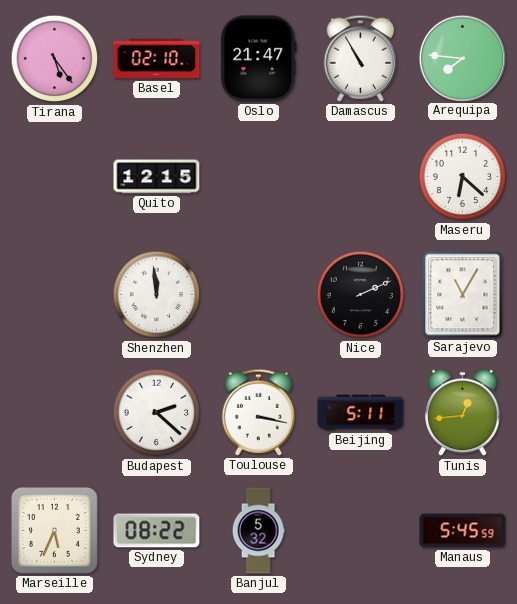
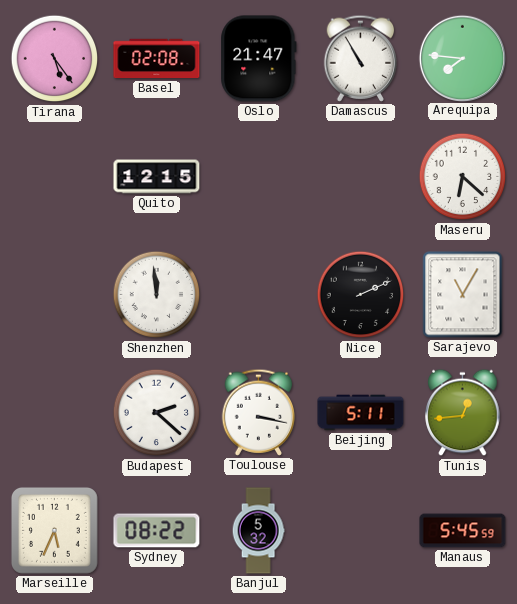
Basel: 02:10 -> 02:08 (157, 59)
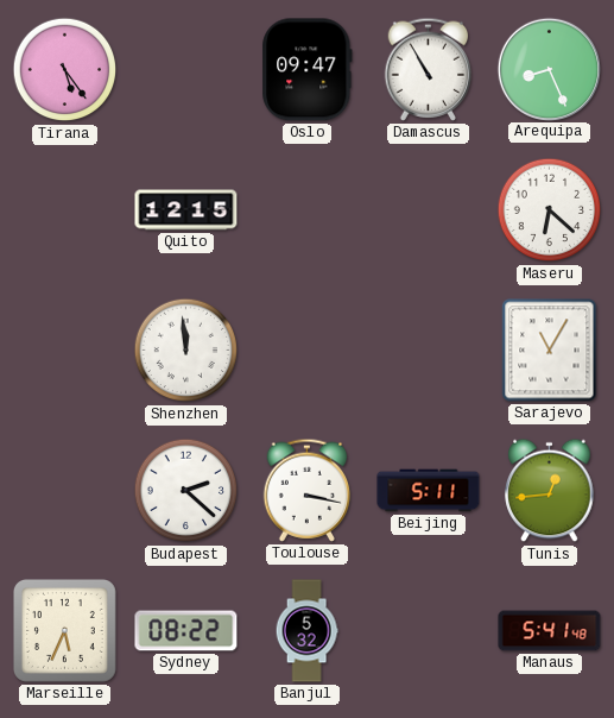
Basel: 02:08 -> none (157, 59)
Oslo: 21:47 -> 09:47 (308, 70)
Arequipa: 7:46 -> 8:26 (549, 69)
Nice: 2:11 -> none (361, 295)
Manaus: 5:45 -> 5:41 (550, 631)
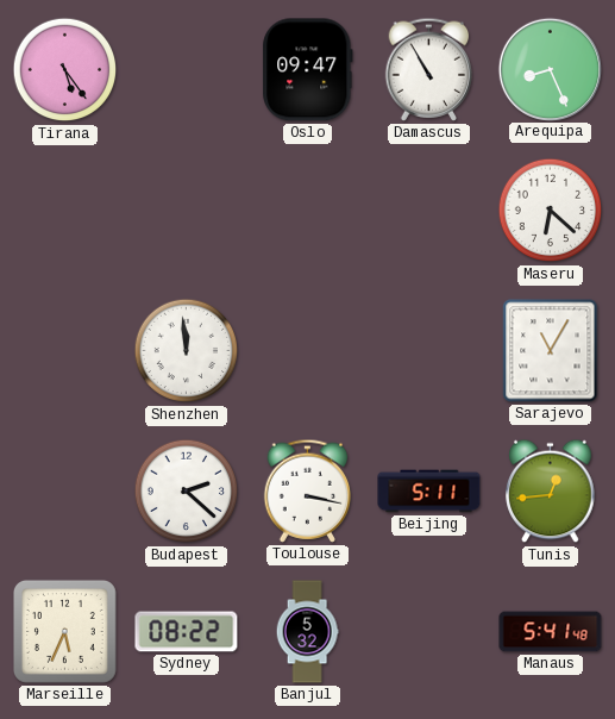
Quito: 12:15 -> none (186, 210)
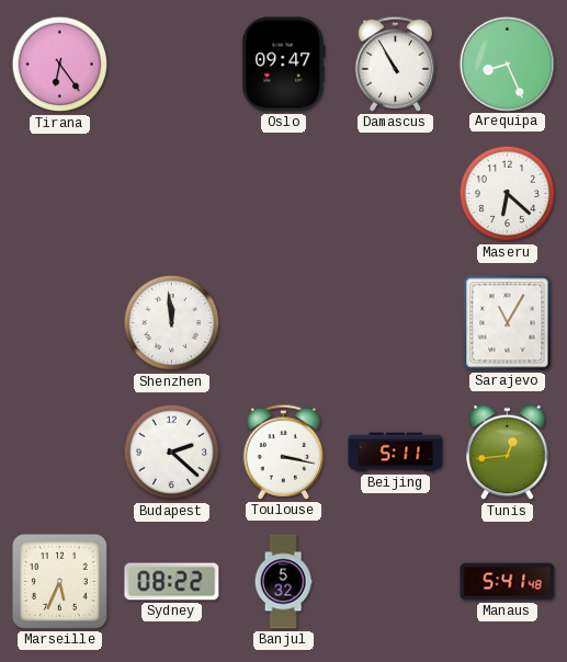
Tirana: 5:24 -> 6:24 (60, 65)
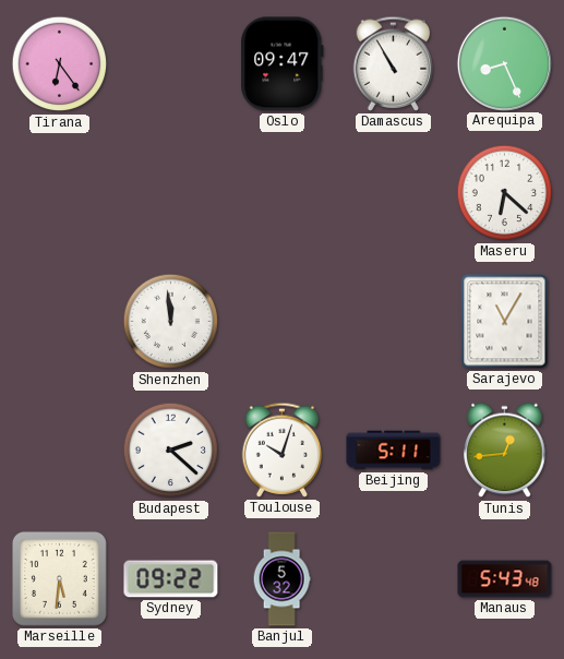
Toulouse: 3:17 -> 10:03 (283, 450)
Marseille: 5:34 -> 5:31 (59, 578)
Sydney: 08:22 -> 09:22 (171, 579)
Manaus: 5:41 -> 5:43 (505, 579)
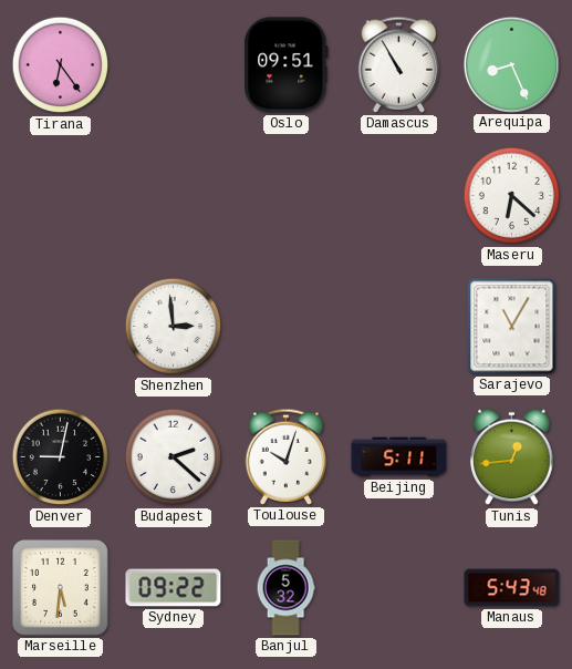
Oslo: 09:47 -> 09:51 (287, 65)
Shenzhen: 11:59 -> 2:59 (174, 327)
Denver: none -> 9:02 (61, 457)
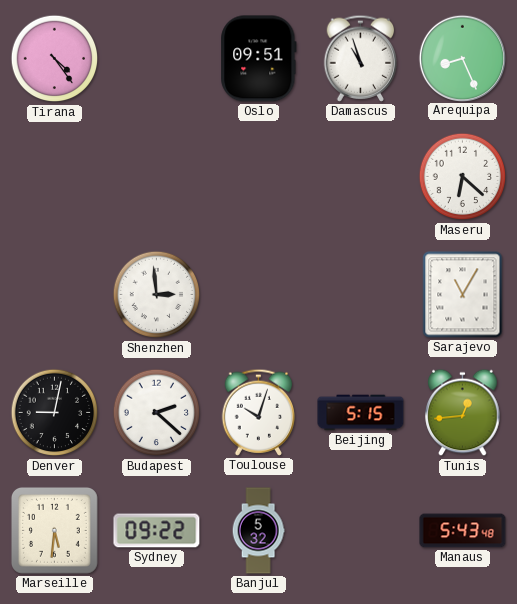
Tirana: 6:24 -> 4:24 (55, 59)
Damascus: 10:55 -> 10:57 (361, 58)
Beijing: 5:11 -> 5:15 (361, 413)
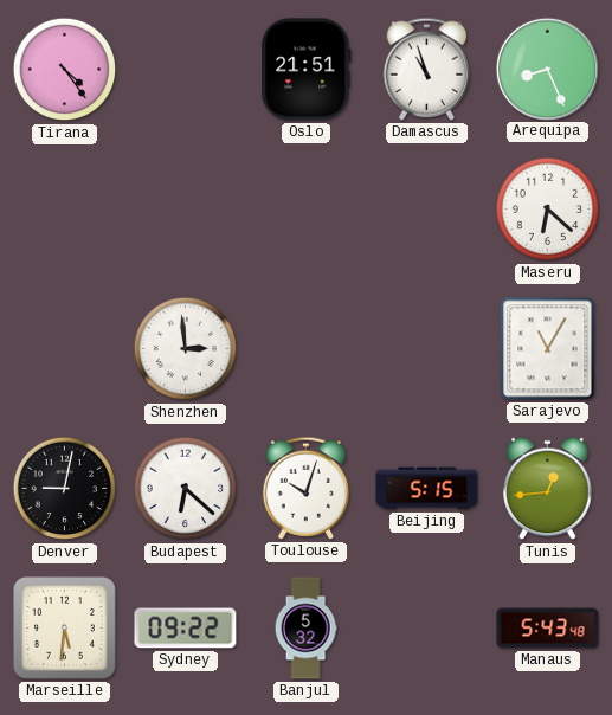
Oslo: 09:51 -> 21:51 (307, 70)
Budapest: 2:22 -> 6:22 (186, 489)
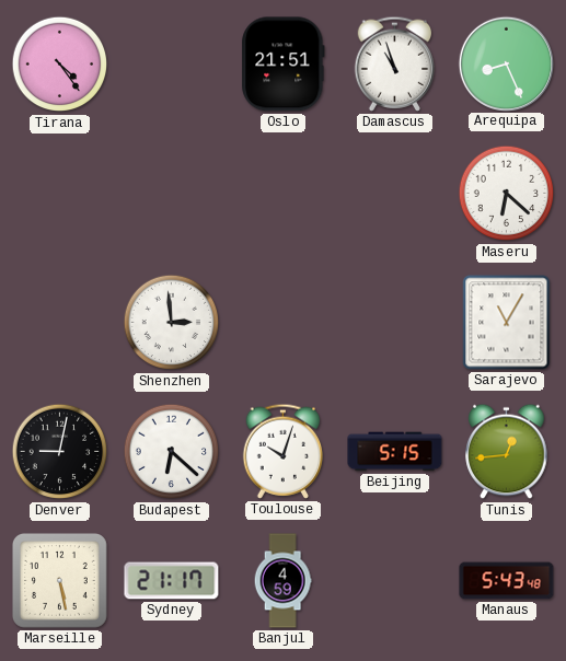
Marseille: 5:31 -> 5:28 (59, 580)
Sydney: 09:22 -> 21:17 (172, 581)
Banjul: 5:32 -> 4:59 (282, 581)
